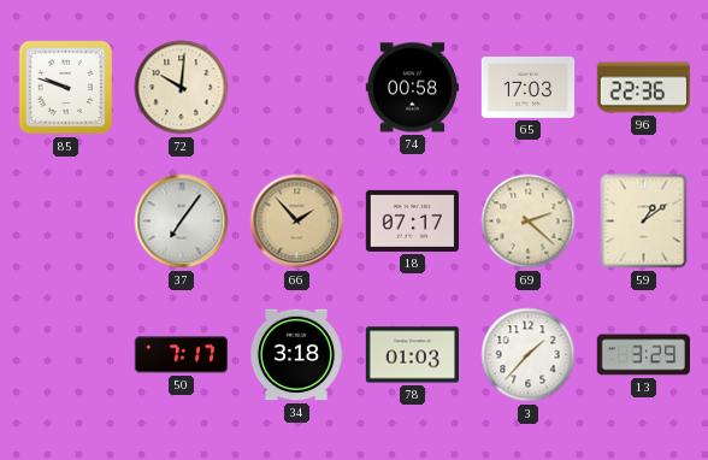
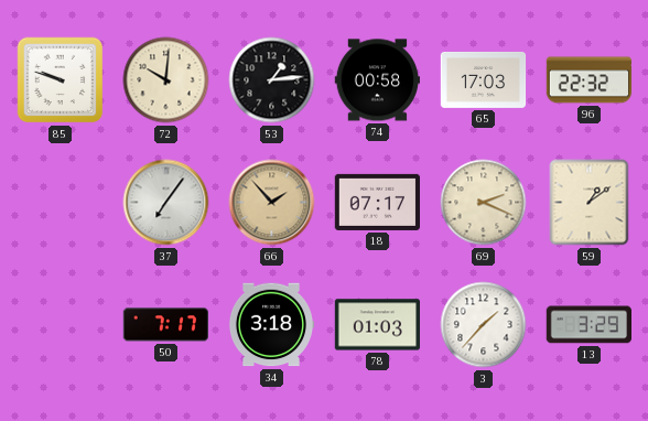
53: none -> 1:14 (272, 80)
96: 22:36 -> 22:32 (590, 80)
69: 2:22 -> 2:19 (484, 203)
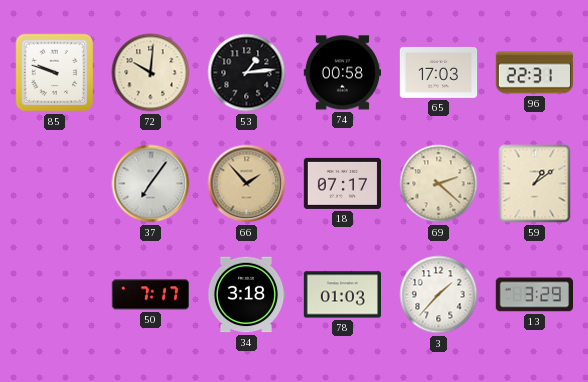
96: 22:32 -> 22:31 (535, 73)
69: 2:19 -> 2:22 (439, 184)
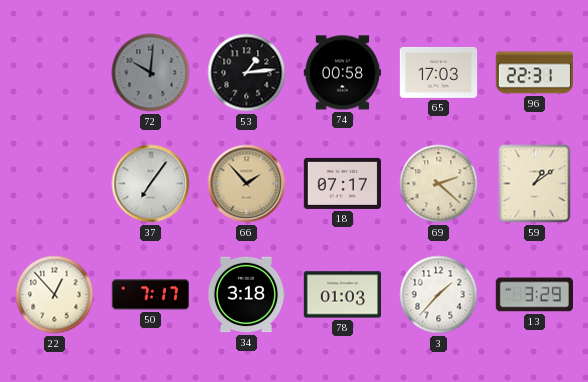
85: 9:48 -> none (55, 73)
72 dial: cream -> grey (151, 73)
22: none -> 12:53 (55, 295)
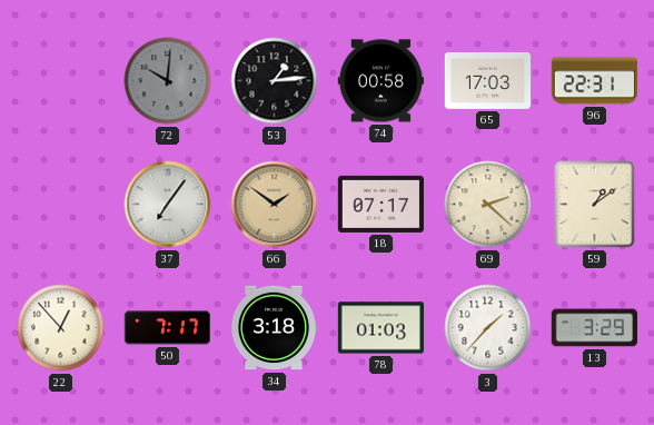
66: 1:53 -> 1:51 (275, 205)
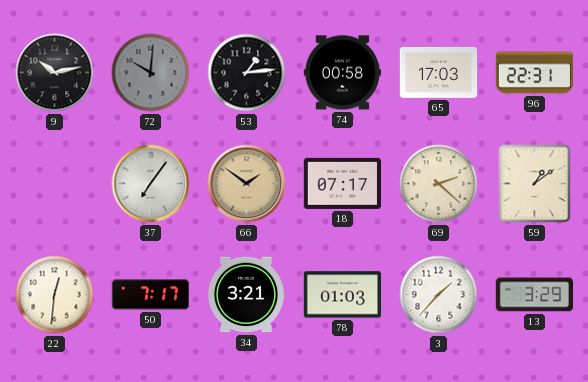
9: none -> 10:13 (55, 73)
22: 12:53 -> 12:31 (55, 295)
34: 3:18 -> 3:21 (246, 295)
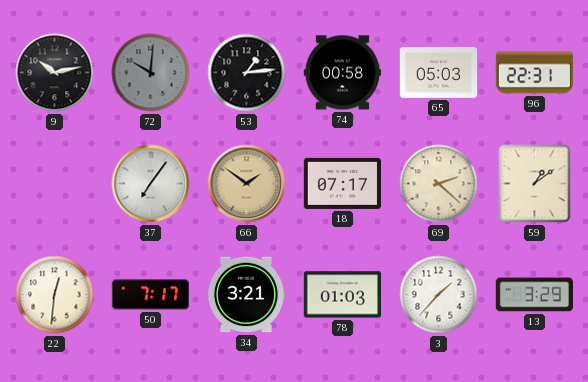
65: 17:03 -> 05:03 (439, 72)
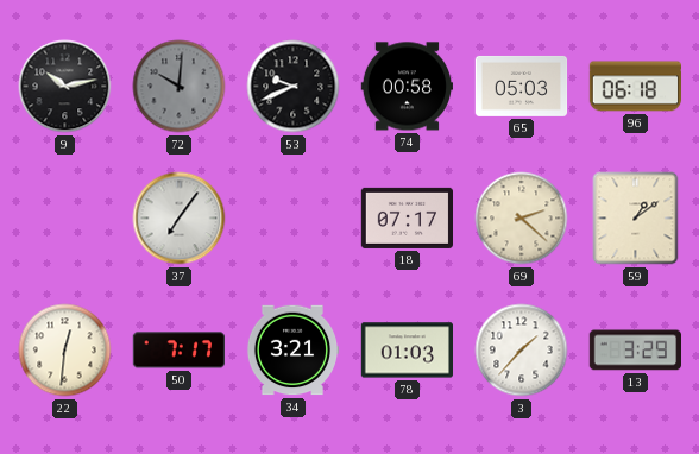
53: 1:14 -> 9:41 (294, 87)
96: 22:31 -> 06:18 (636, 87)
66: 1:51 -> none (247, 184)
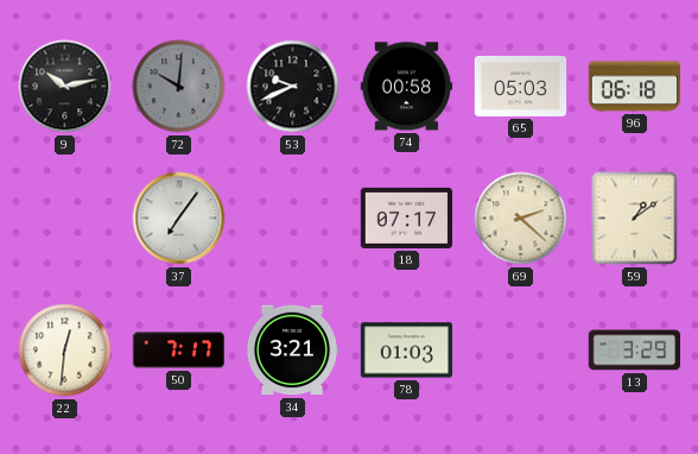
3: 1:37 -> none (522, 351)
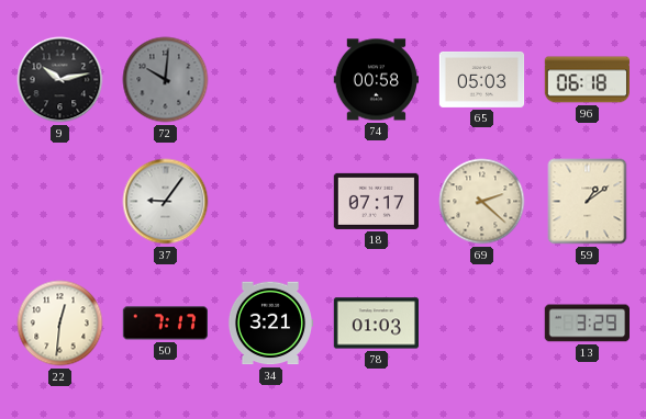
53: 9:41 -> none (293, 87)
37: 7:06 -> 9:06 (166, 202)
